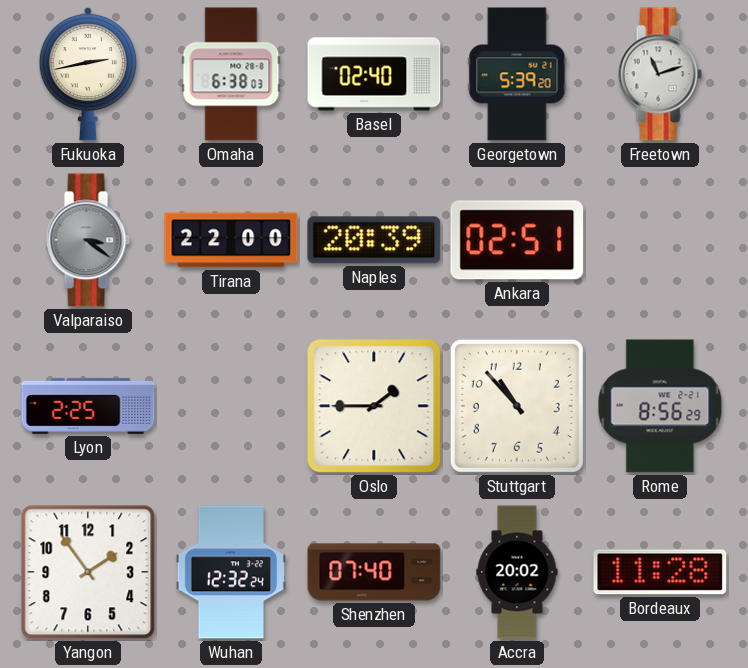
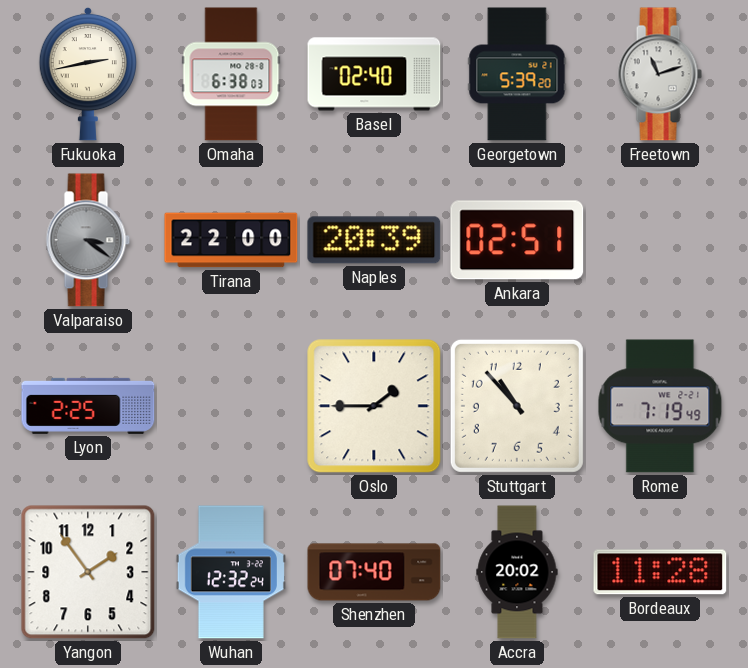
Rome: 8:56 -> 7:19 (660, 406)
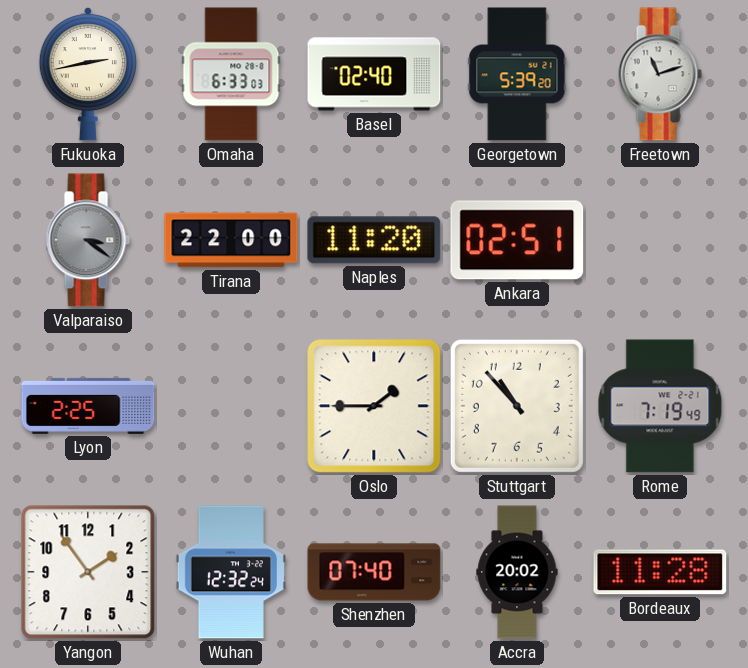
Omaha: 6:38 -> 6:33 (231, 74)
Naples: 20:39 -> 11:20 (374, 240)
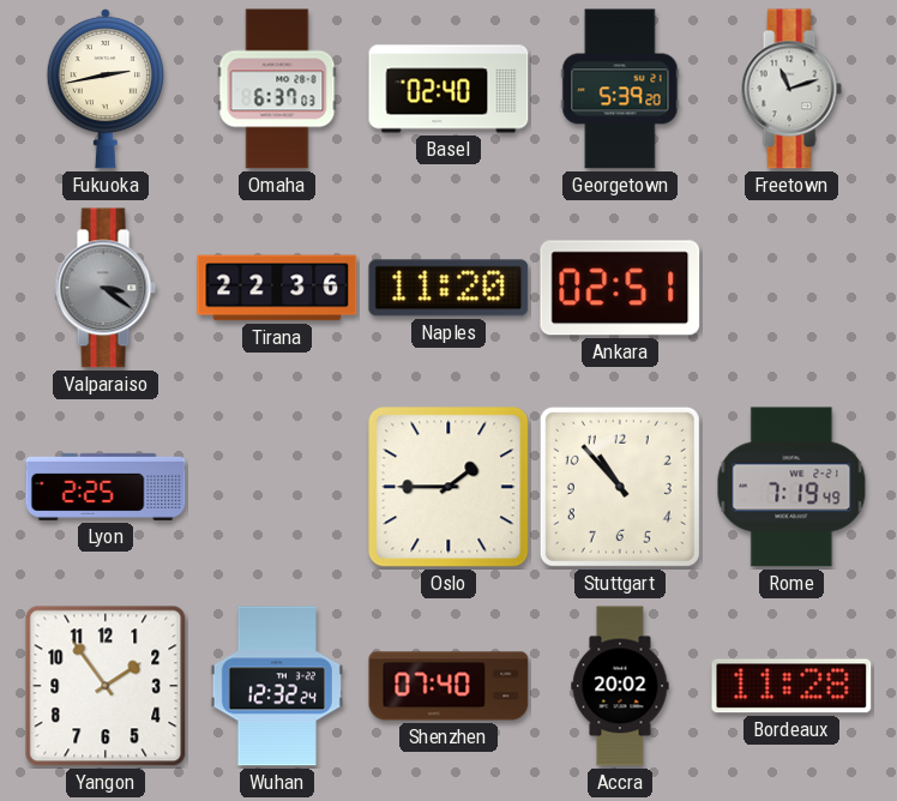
Omaha: 6:33 -> 6:37 (277, 89)
Tirana: 22:00 -> 22:36 (277, 288)
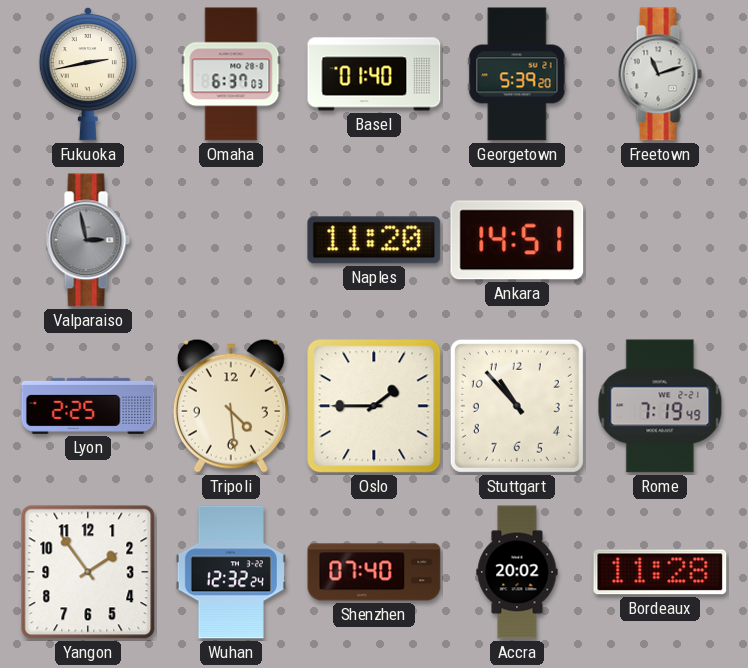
Basel: 02:40 -> 01:40 (374, 74)
Valparaiso: 3:21 -> 2:58 (88, 240)
Tirana: 22:36 -> none (277, 288)
Ankara: 02:51 -> 14:51 (517, 240)
Tripoli: none -> 4:29 (231, 406)
